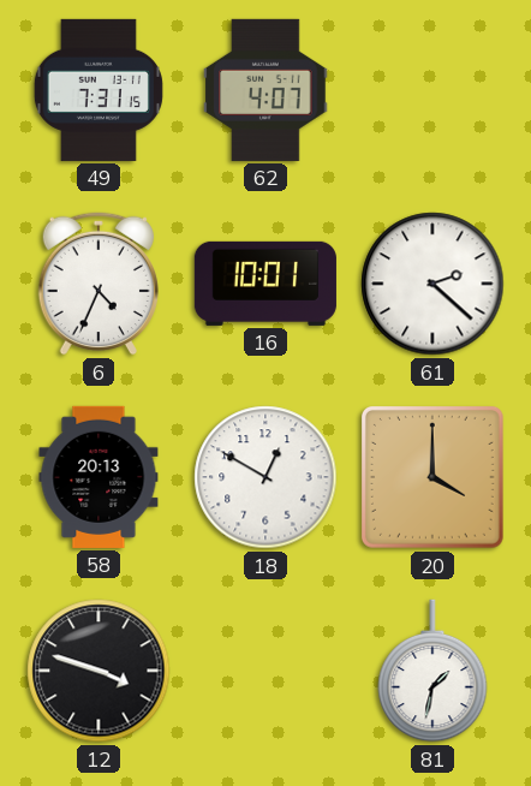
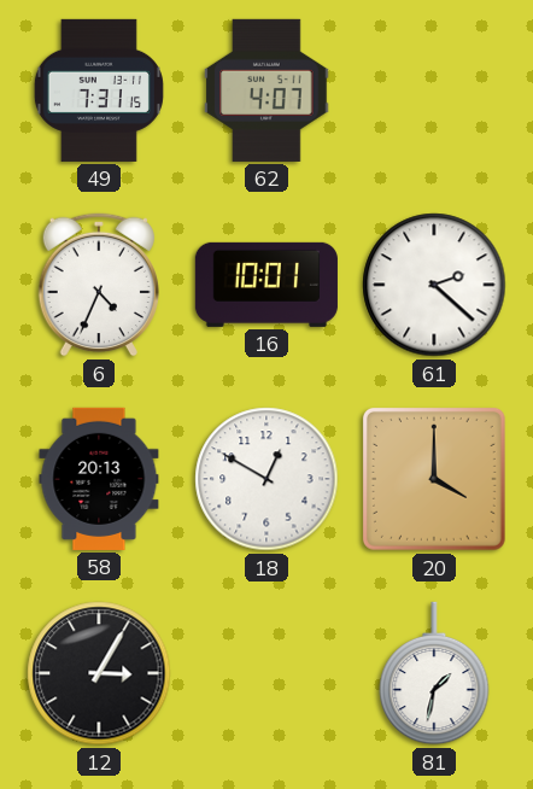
12: 3:48 -> 3:05 (99, 673)
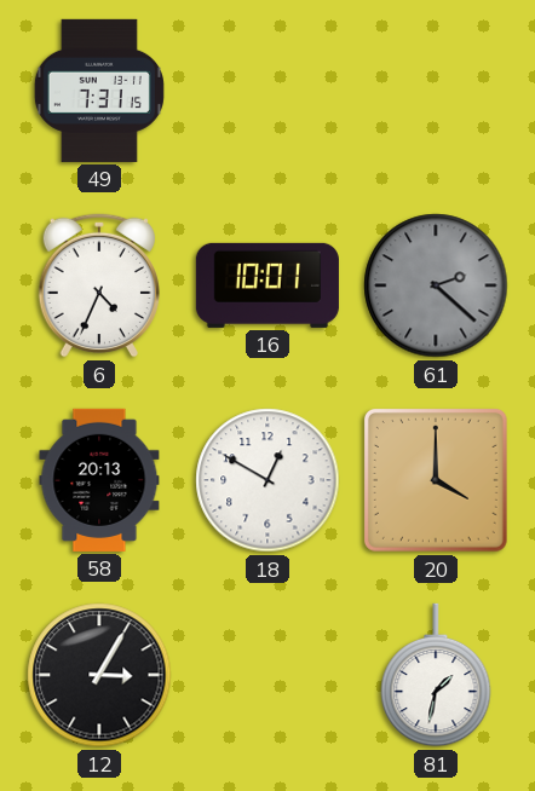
62: 4:07 -> none (266, 90)
61 dial: white -> grey (436, 285)
